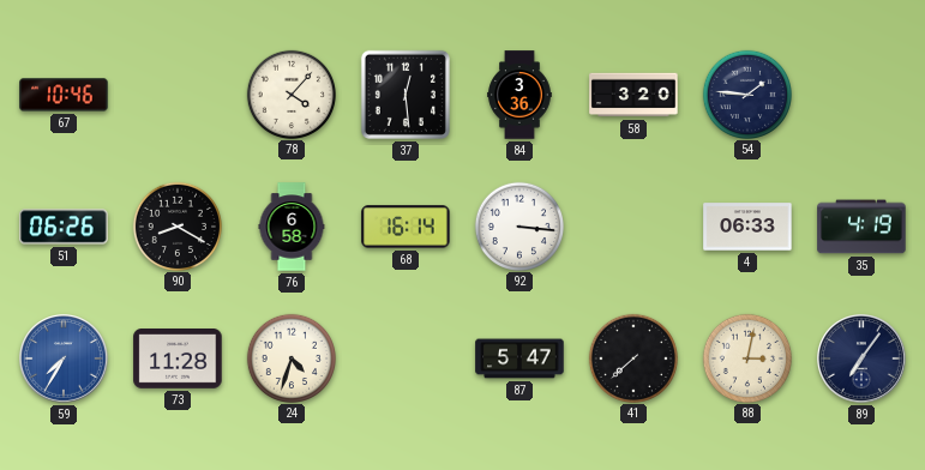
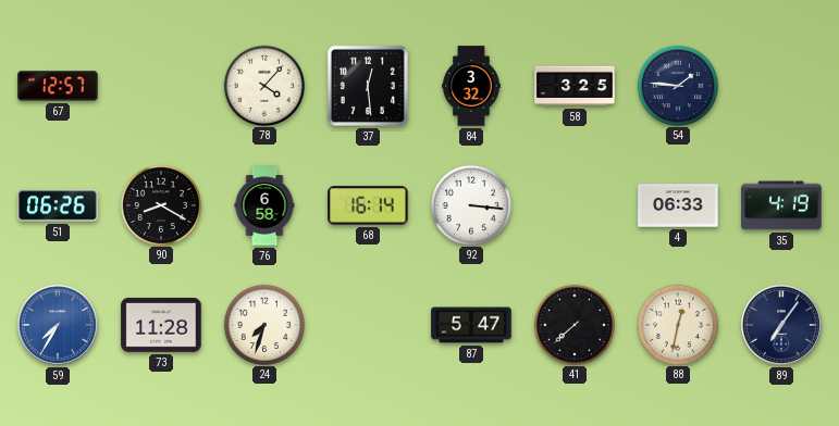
67: 10:46 -> 12:57 (58, 86)
84: 3:36 -> 3:32 (471, 86)
58: 3:20 -> 3:25 (575, 86)
24: 4:33 -> 7:33 (263, 324)
88: 3:02 -> 12:32 (677, 324)
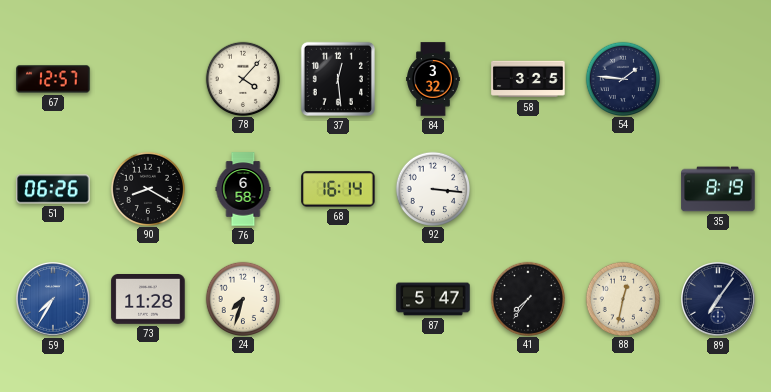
4: 06:33 -> none (678, 205)
35: 4:19 -> 8:19 (718, 189)
41: 7:38 -> 7:36 (527, 298)
